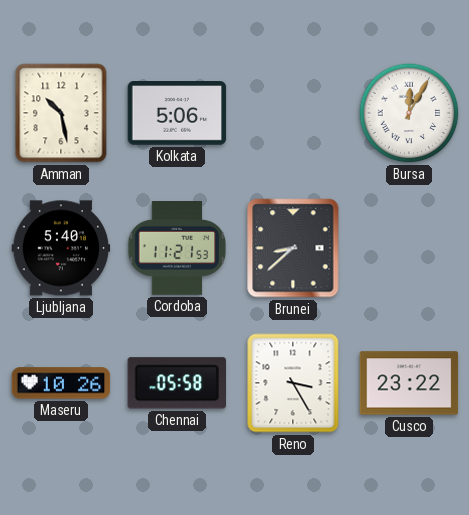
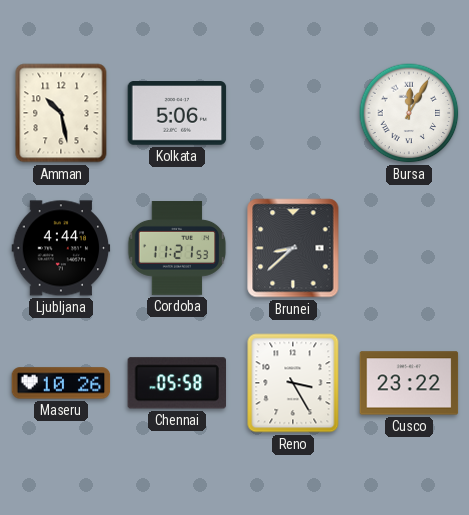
Ljubljana: 5:40 -> 4:44 (61, 248)
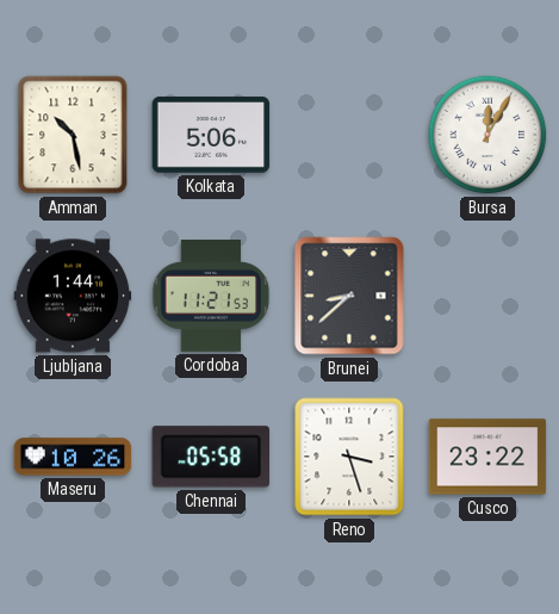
Ljubljana: 4:44 -> 1:44 (73, 296)
Reno: 3:25 -> 3:27 (349, 457)
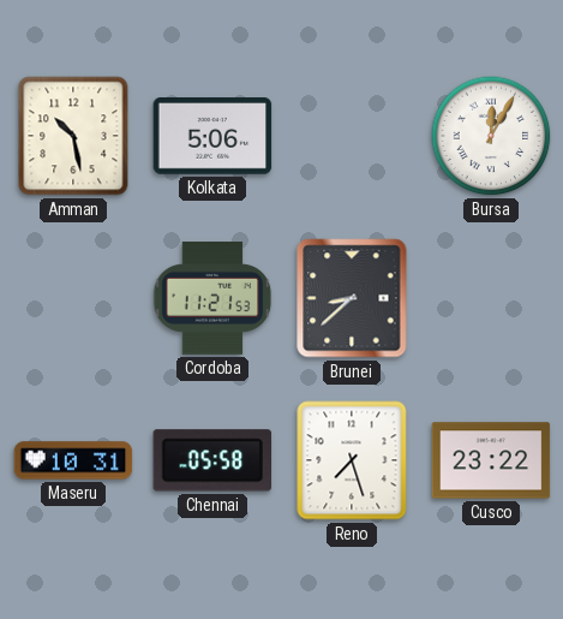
Ljubljana: 1:44 -> none (73, 296)
Maseru: 10:26 -> 10:31 (73, 460)
Reno: 3:27 -> 7:27 (352, 460)
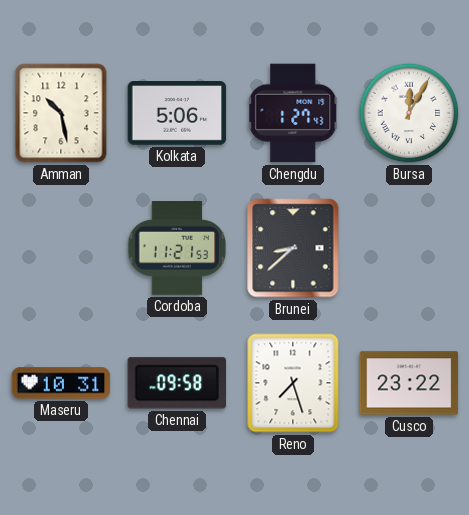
Chengdu: none -> 1:27 (294, 113)
Chennai: 05:58 -> 09:58 (176, 383)
